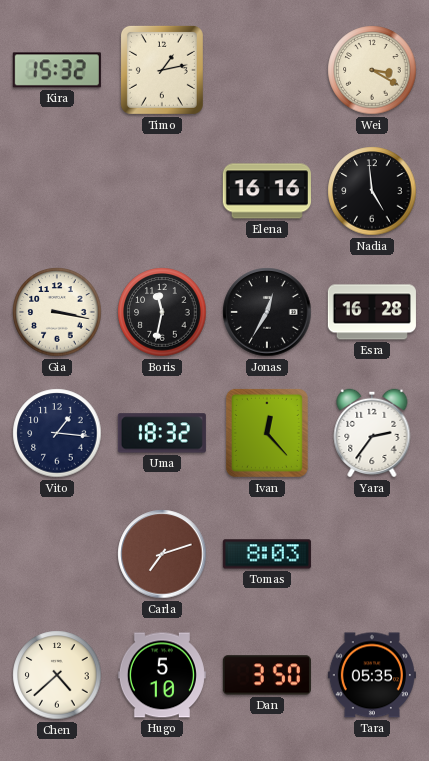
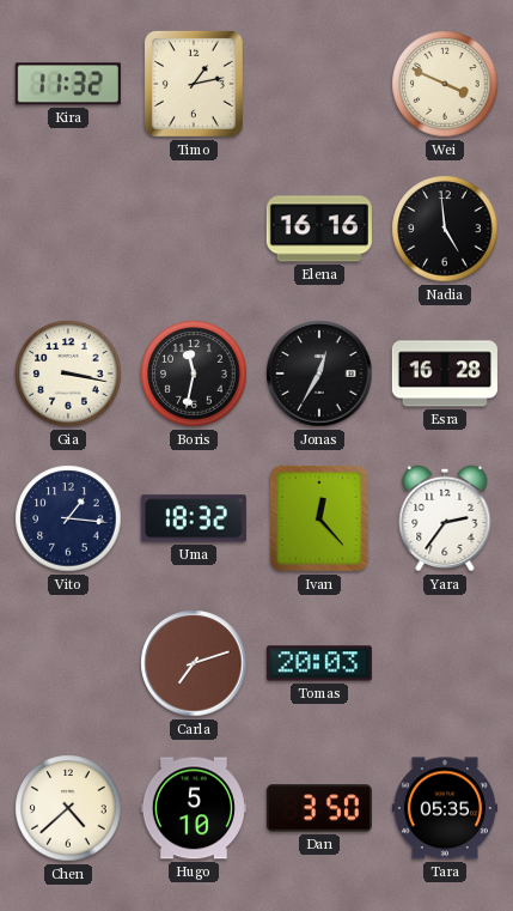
Kira: 15:32 -> 11:32 (68, 84)
Wei: 3:20 -> 3:49 (445, 84)
Tomas: 8:03 -> 20:03 (319, 663)
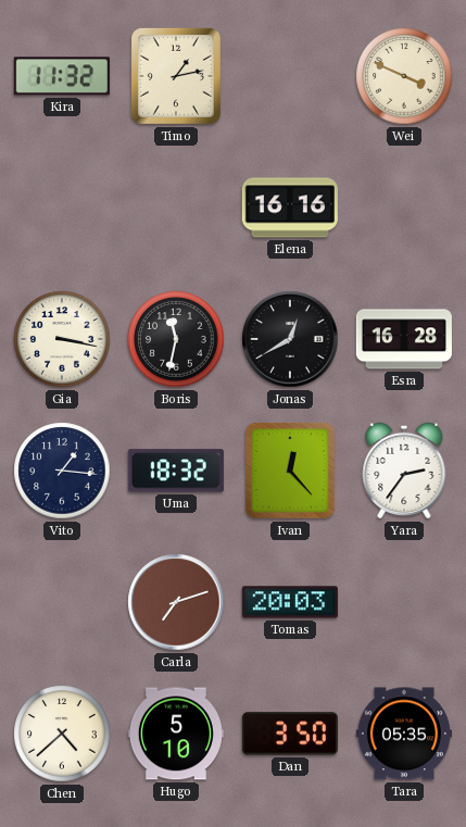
Nadia: 4:59 -> none (445, 229)
Jonas: 12:35 -> 12:40 (290, 339)
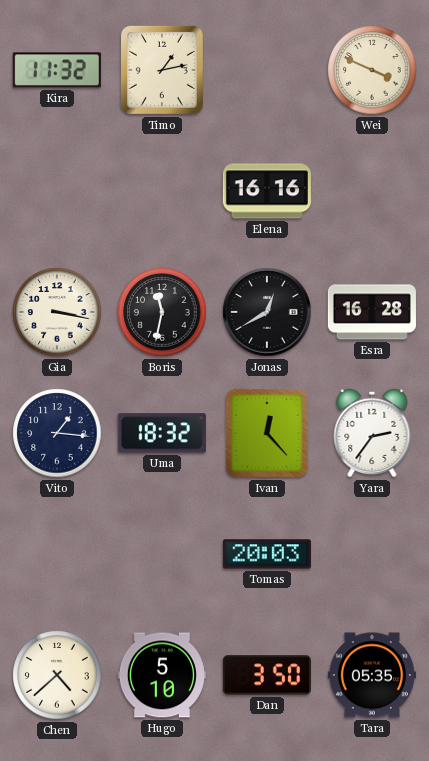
Carla: 7:12 -> none (176, 602)
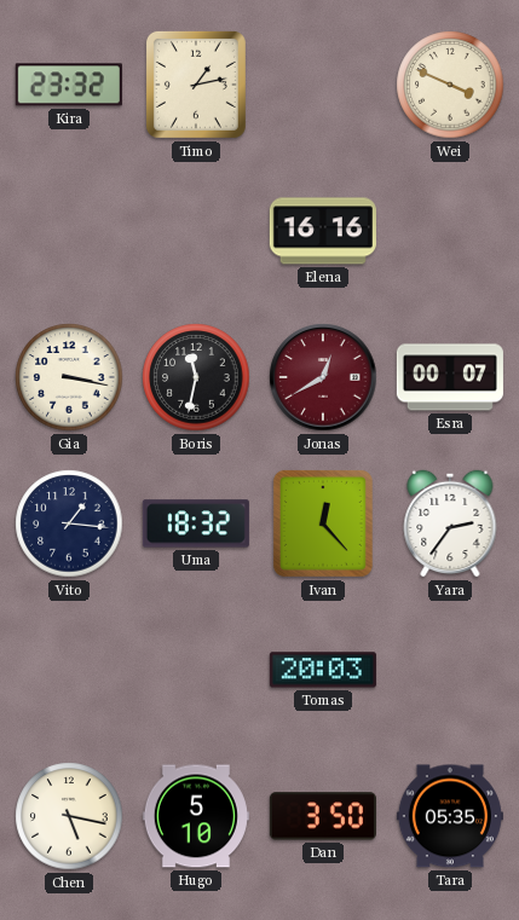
Kira: 11:32 -> 23:32 (69, 85)
Jonas dial: black -> burgundy (323, 377)
Esra: 16:28 -> 00:07 (450, 377)
Chen: 4:38 -> 5:17 (69, 816)
